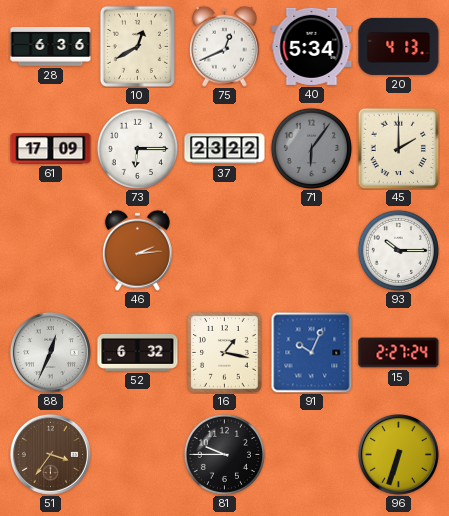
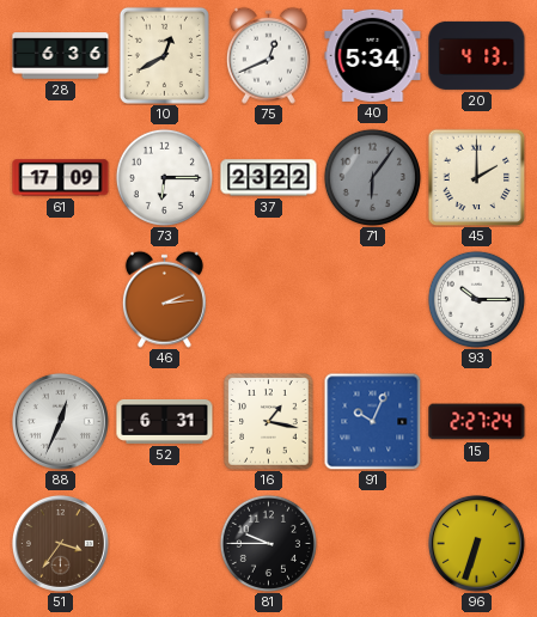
52: 6:32 -> 6:31 (165, 421)
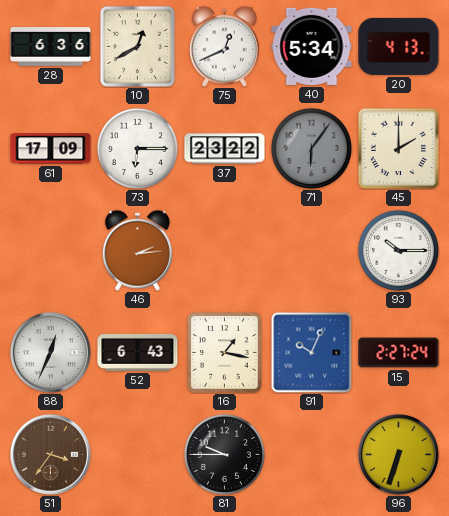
52: 6:31 -> 6:43 (138, 352)
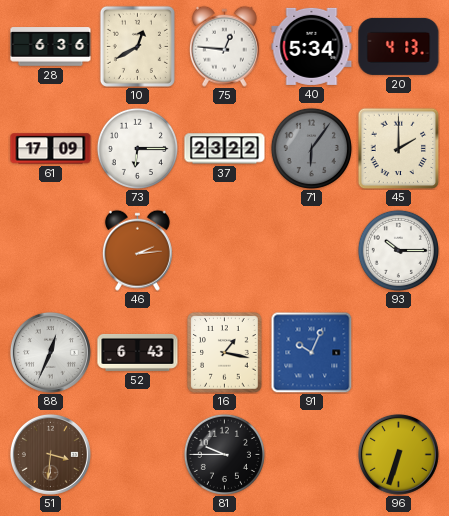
75: 12:41 -> 12:46 (224, 46)
15: 2:27 -> none (399, 353)
51: 3:36 -> 3:31 (50, 454)
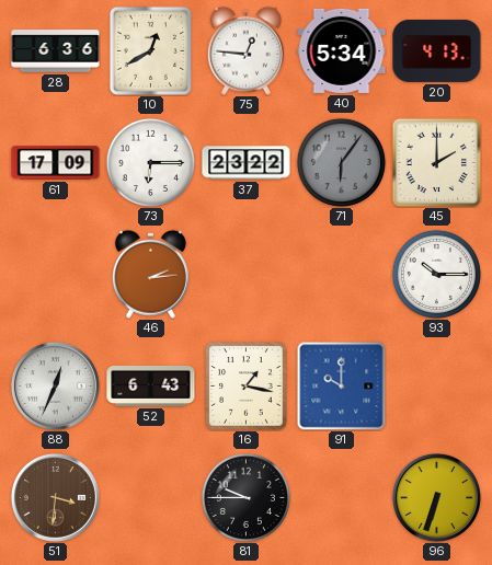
91: 10:04 -> 10:00 (341, 385)
